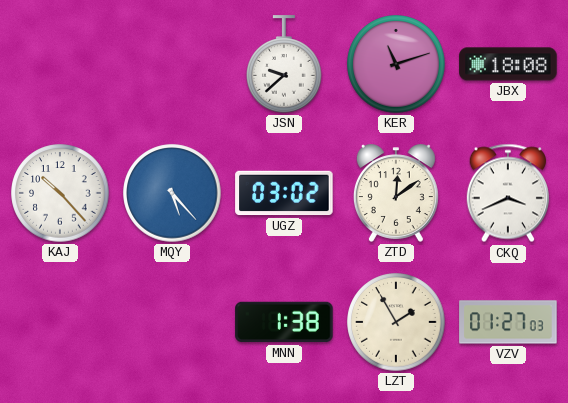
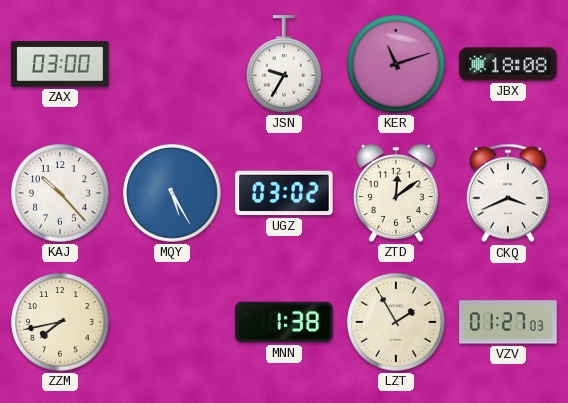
ZAX: none -> 03:00 (60, 64)
JSN: 9:38 -> 9:35 (284, 64)
MQY: 5:23 -> 5:25 (172, 193)
ZZM: none -> 7:43 (60, 322)
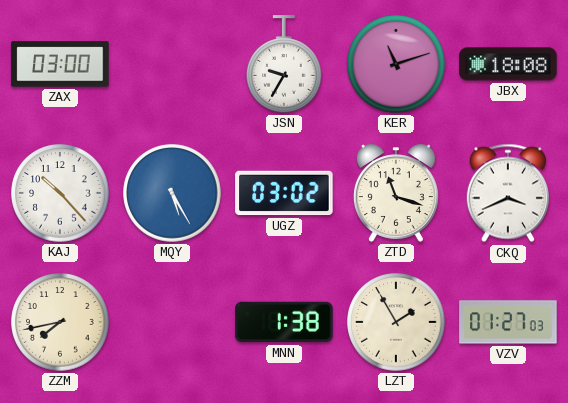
ZTD: 12:09 -> 11:18 (396, 193)
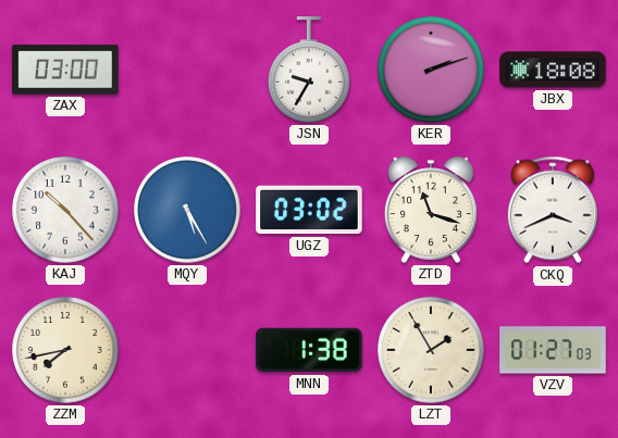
KER: 11:12 -> 2:12 (431, 70)
